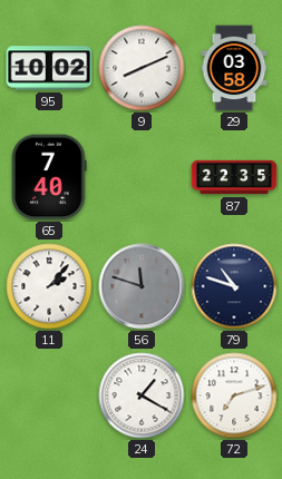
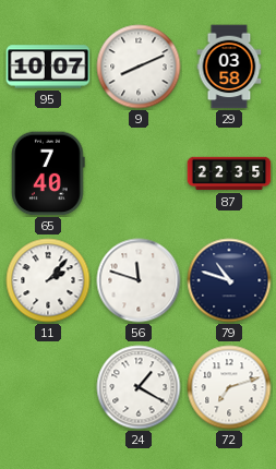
95: 10:02 -> 10:07 (48, 67)
56 dial: grey -> white (139, 280)
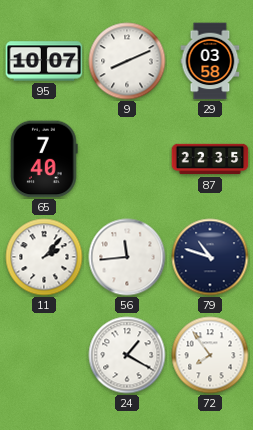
56: 11:48 -> 11:44 (127, 257)
72: 7:12 -> 7:54 (210, 355)
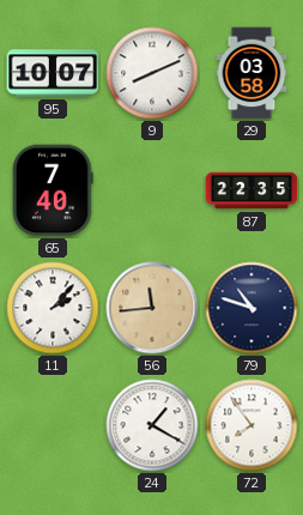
56 dial: white -> champagne (152, 308)
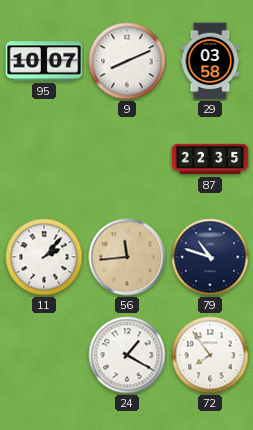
65: 7:40 -> none (53, 190)
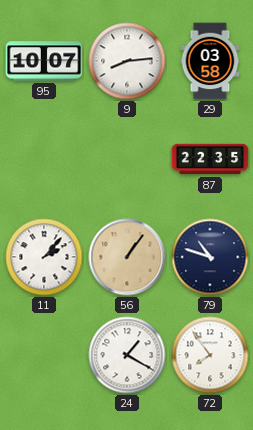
9: 8:11 -> 8:14 (127, 61)
56: 11:44 -> 1:06 (127, 257)
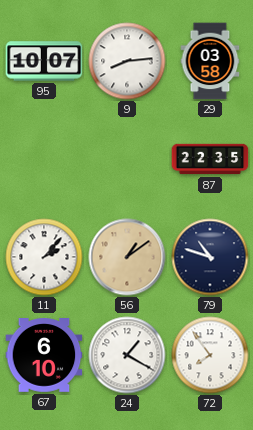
56: 1:06 -> 1:09 (127, 257)
67: none -> 6:10 (44, 356)
